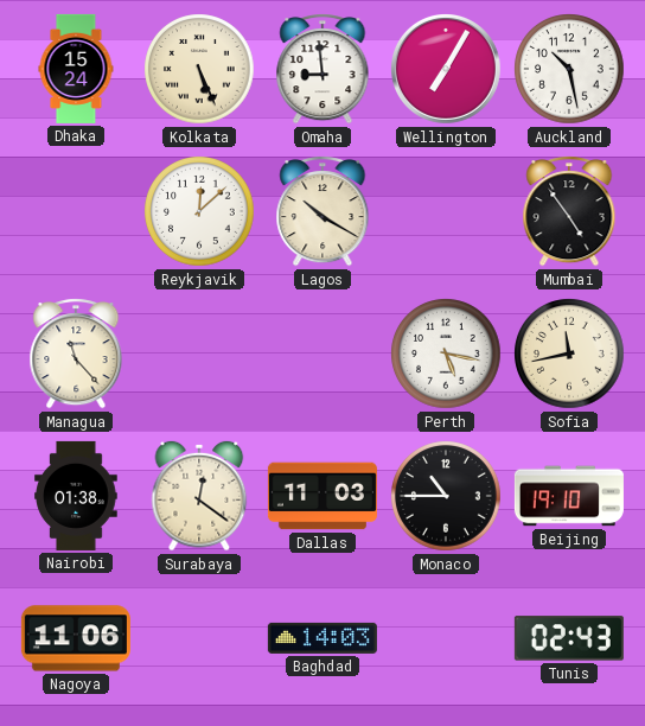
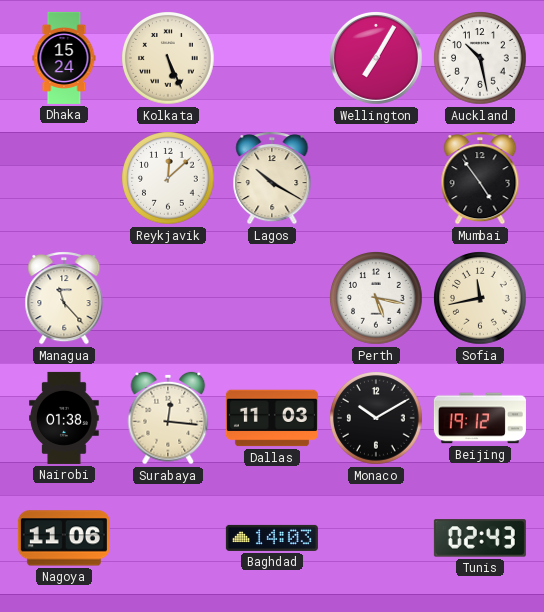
Omaha: 8:59 -> none (322, 69)
Surabaya: 12:21 -> 12:16 (168, 418)
Monaco: 10:45 -> 10:10 (376, 418)
Beijing: 19:10 -> 19:12 (480, 418)
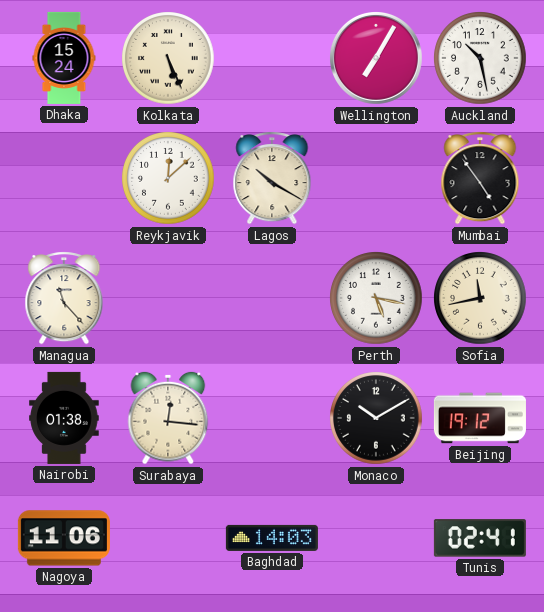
Dallas: 11:03 -> none (272, 418)
Tunis: 02:43 -> 02:41 (480, 538)
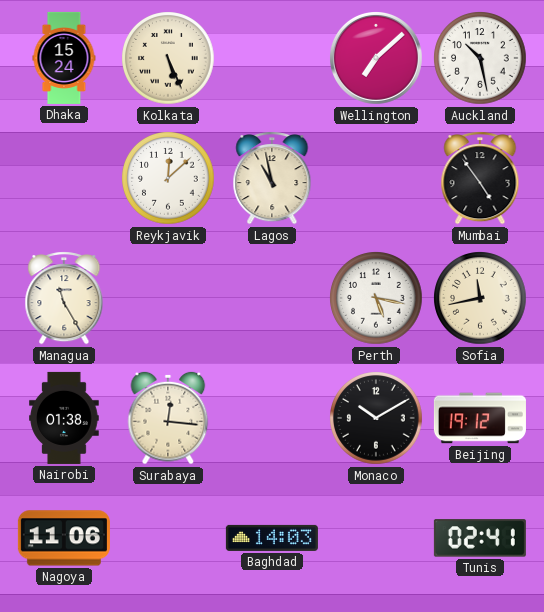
Wellington: 7:05 -> 7:08 (377, 59)
Lagos: 10:20 -> 10:58 (272, 178)
Managua: 11:23 -> 11:25 (64, 298)
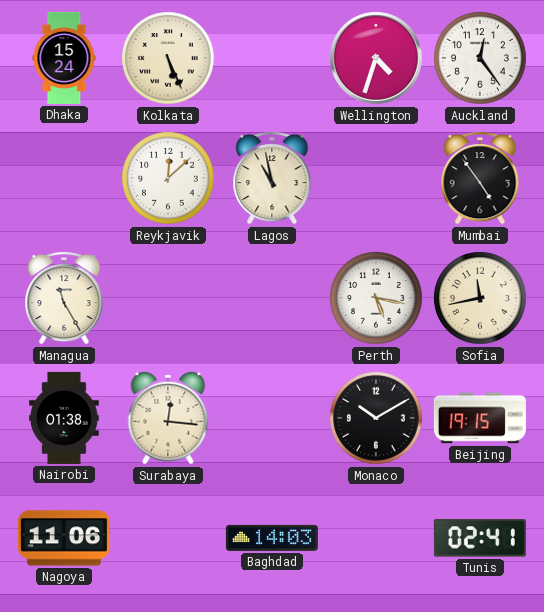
Wellington: 7:08 -> 4:33 (377, 59)
Auckland: 10:28 -> 12:24 (480, 58)
Beijing: 19:12 -> 19:15 (480, 418)
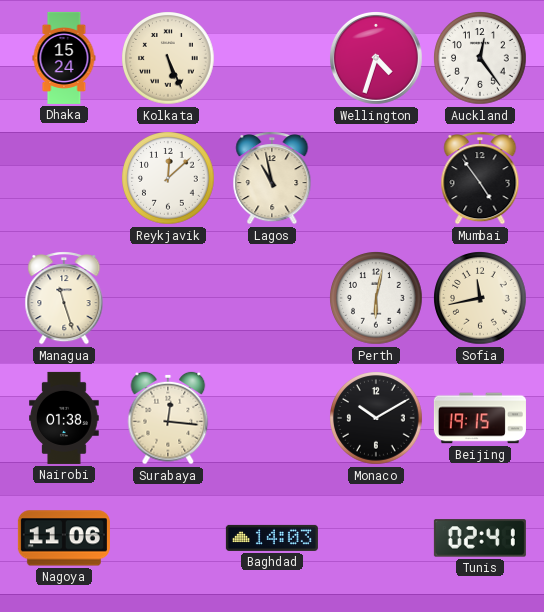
Managua: 11:25 -> 11:27 (64, 298)
Perth: 5:17 -> 6:02 (376, 298)
